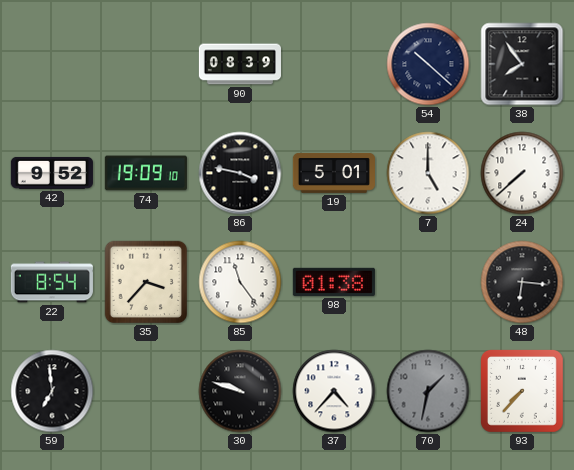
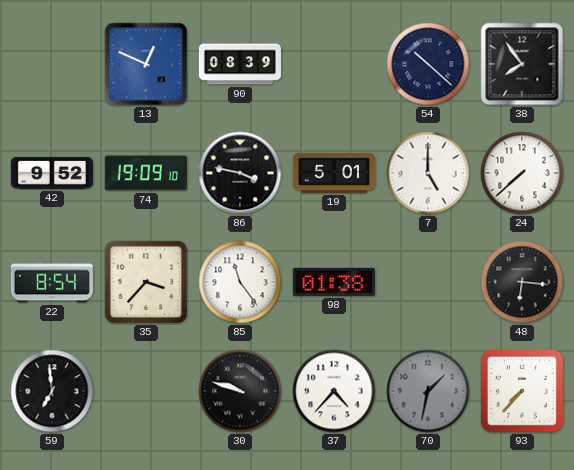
13: none -> 12:49 (146, 64)
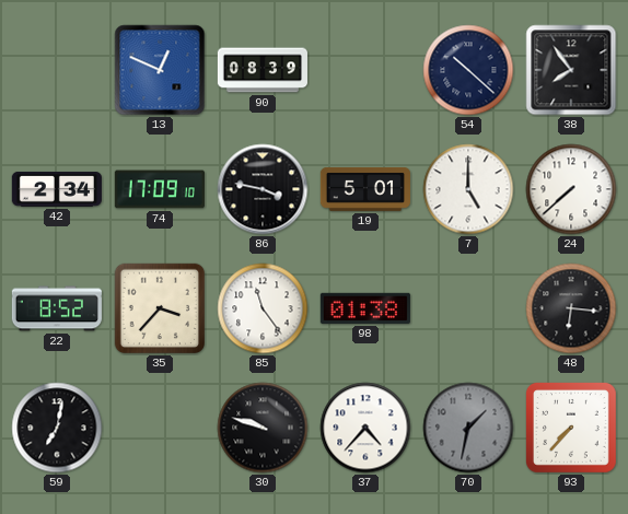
42: 9:52 -> 2:34 (57, 189)
74: 19:09 -> 17:09 (160, 189)
22: 8:54 -> 8:52 (57, 308)
59: 6:59 -> 7:02 (57, 428)
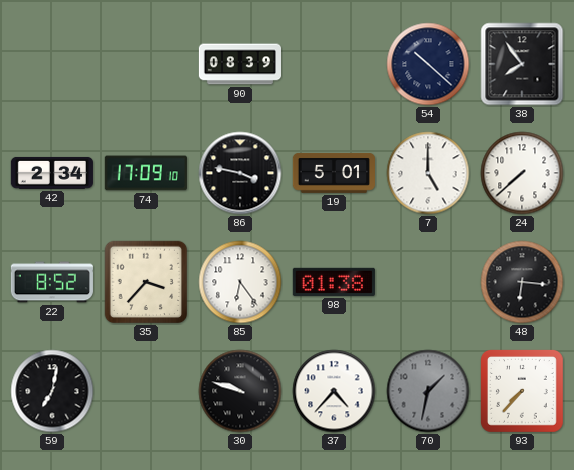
13: 12:49 -> none (160, 70)
85: 11:24 -> 6:24 (240, 282)
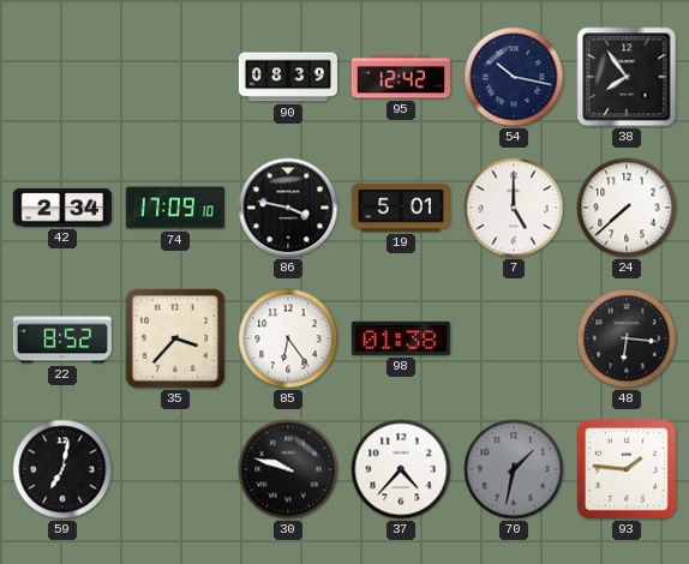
95: none -> 12:42 (401, 77)
54: 10:22 -> 10:17 (514, 77)
93: 7:37 -> 1:46 (627, 469)
